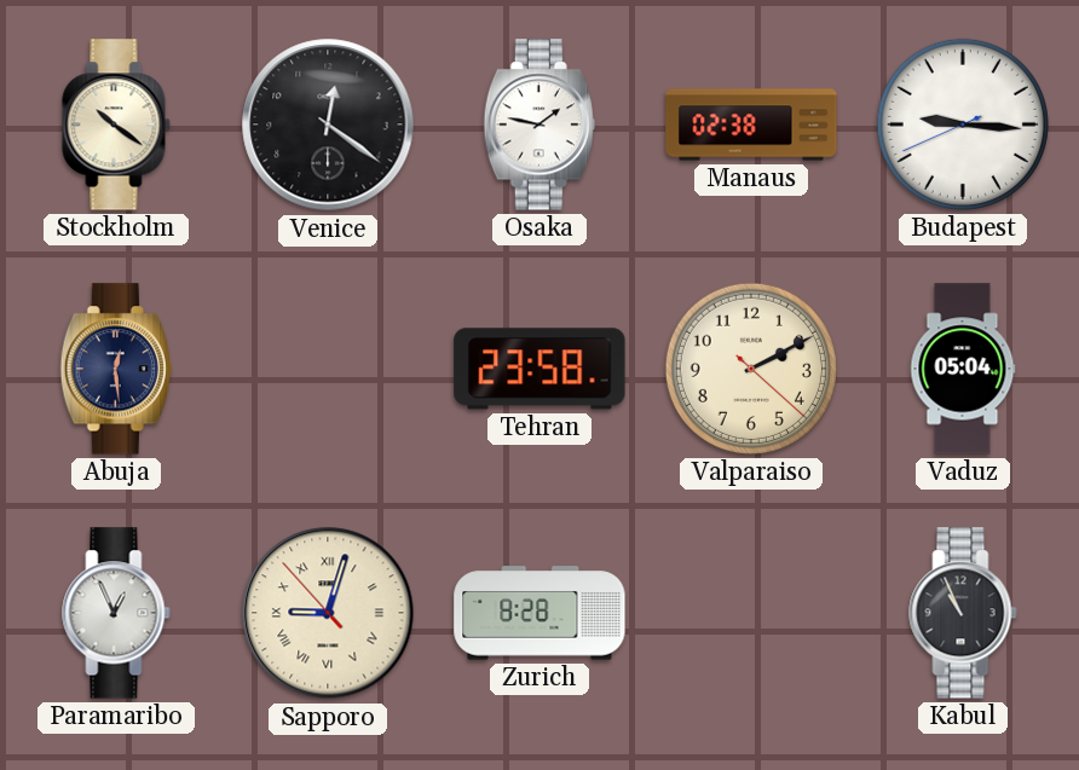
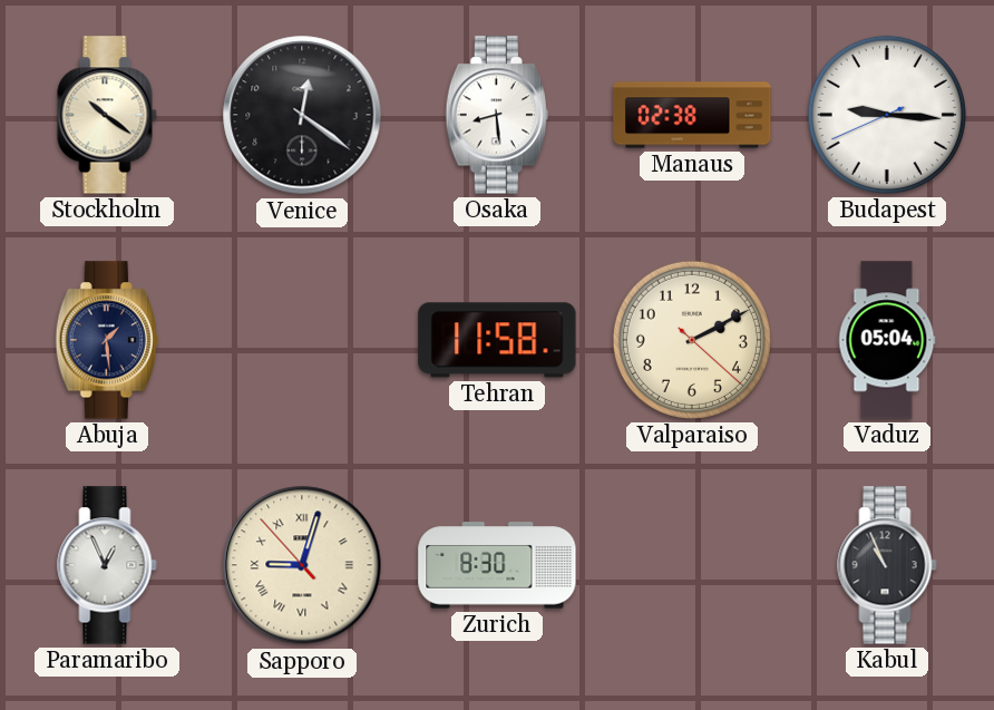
Osaka: 1:47 -> 8:29 (497, 115)
Abuja: 12:29 -> 1:29 (107, 340)
Tehran: 23:58 -> 11:58 (497, 340)
Zurich: 8:28 -> 8:30 (497, 565)
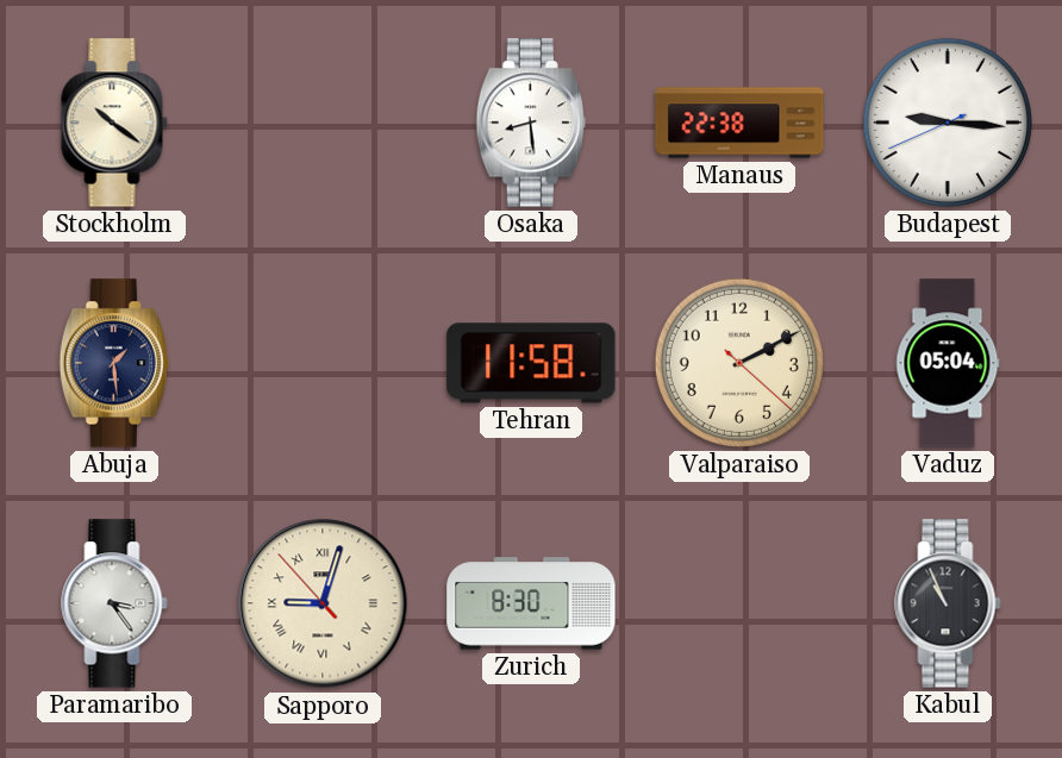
Venice: 12:21 -> none (302, 115)
Manaus: 02:38 -> 22:38 (739, 123)
Paramaribo: 12:56 -> 3:24 (114, 603)
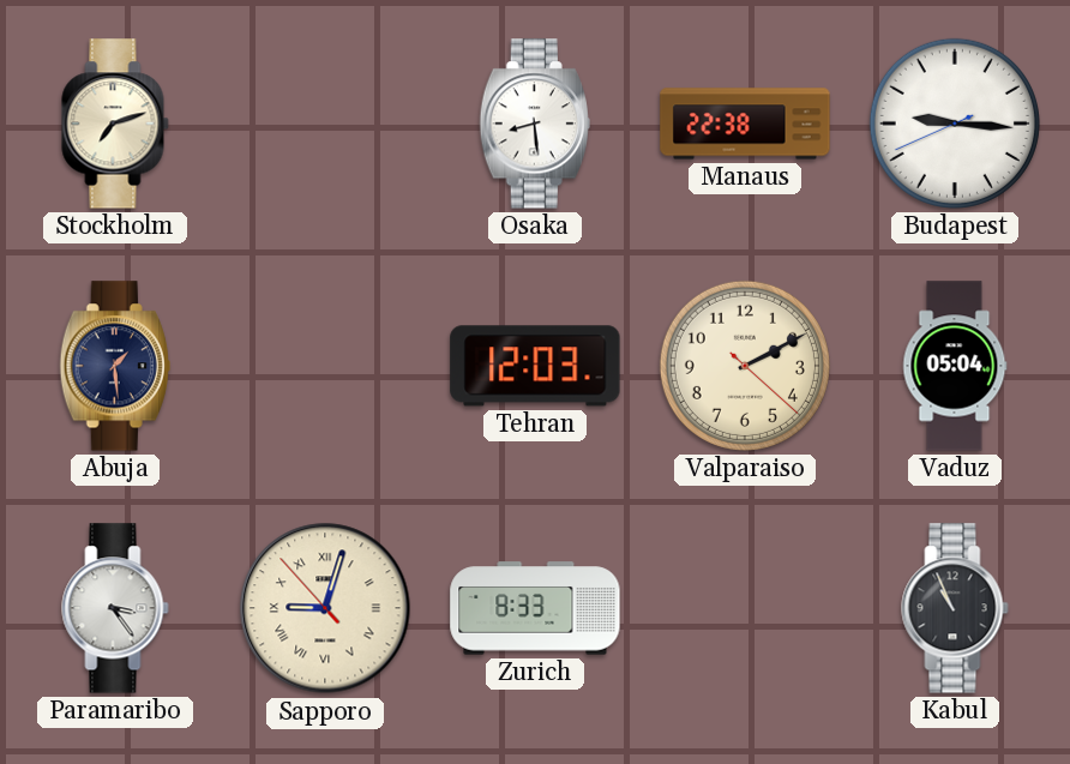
Stockholm: 10:21 -> 7:12 (115, 124)
Tehran: 11:58 -> 12:03 (535, 366)
Zurich: 8:30 -> 8:33 (535, 608)
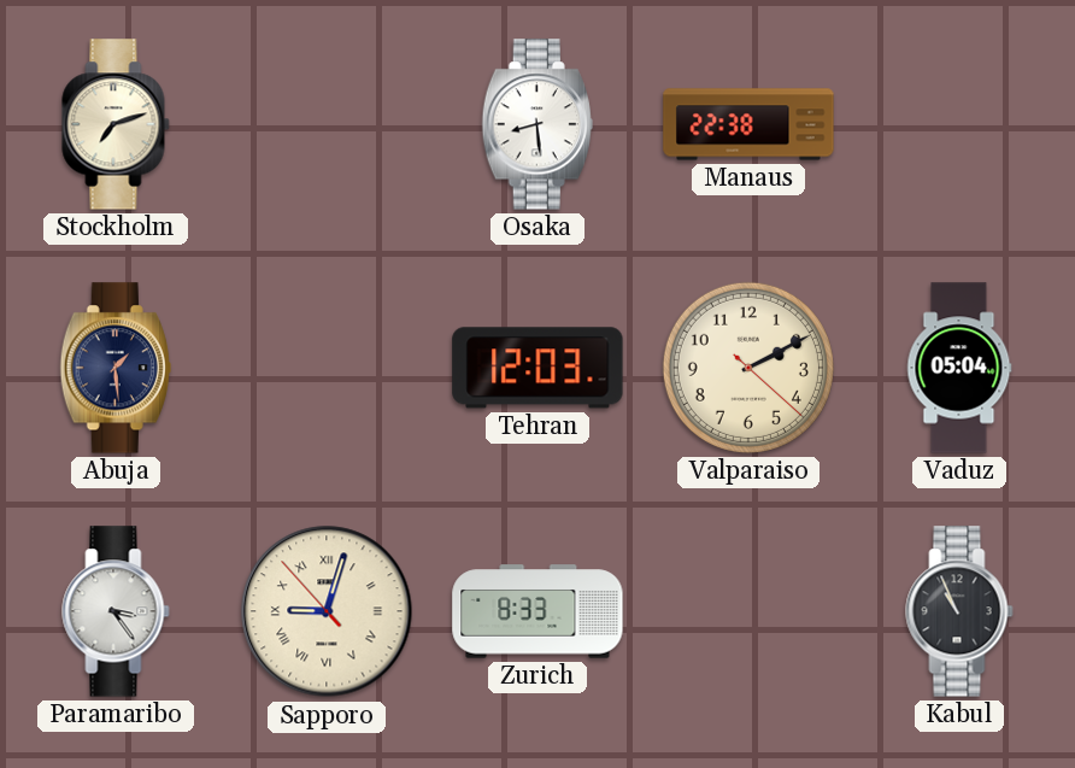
Budapest: 9:15 -> none (955, 124)
